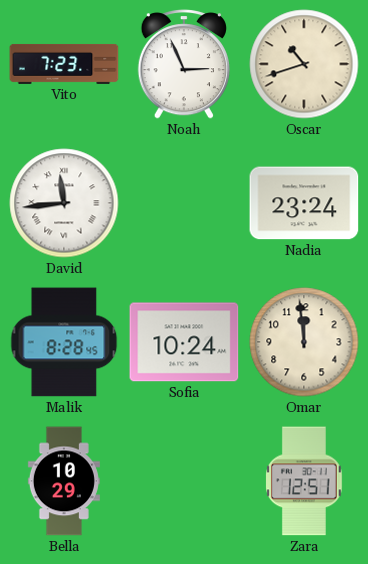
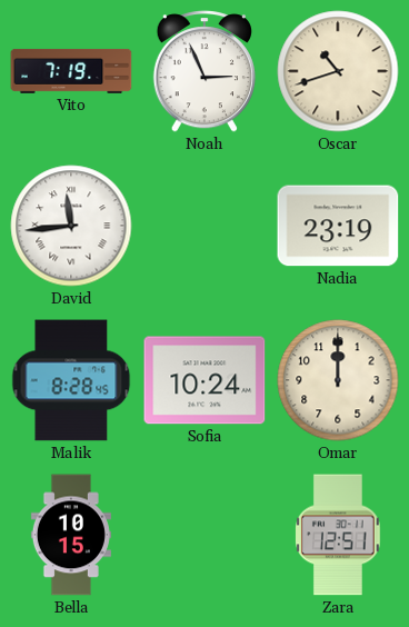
Vito: 7:23 -> 7:19 (71, 71)
Nadia: 23:24 -> 23:19 (338, 226)
Omar: 11:59 -> 12:00 (338, 380)
Bella: 10:29 -> 10:15 (71, 535)
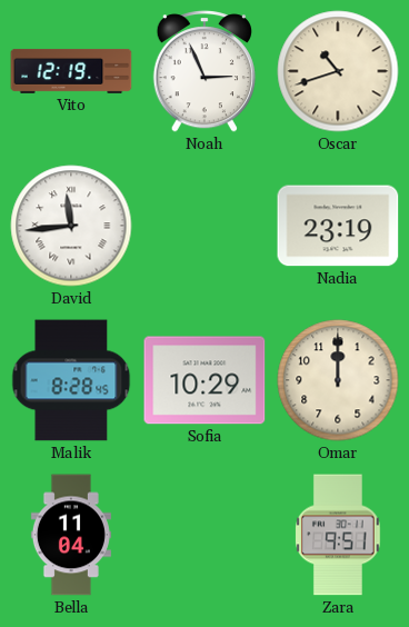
Vito: 7:19 -> 12:19 (71, 71)
Sofia: 10:24 -> 10:29 (205, 380)
Bella: 10:15 -> 11:04 (71, 535)
Zara: 12:51 -> 9:51 (339, 535)
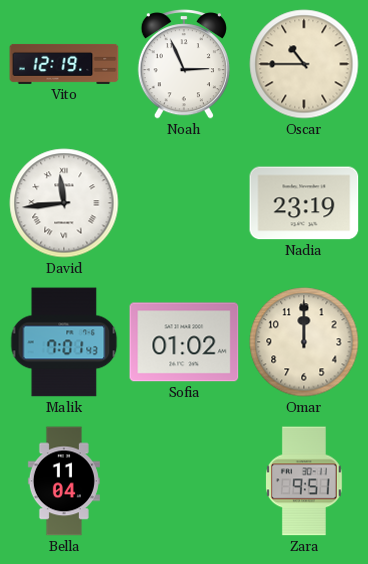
Oscar: 10:42 -> 10:45 (304, 64)
Malik: 8:28 -> 7:01 (64, 342)
Sofia: 10:29 -> 01:02 (184, 342)
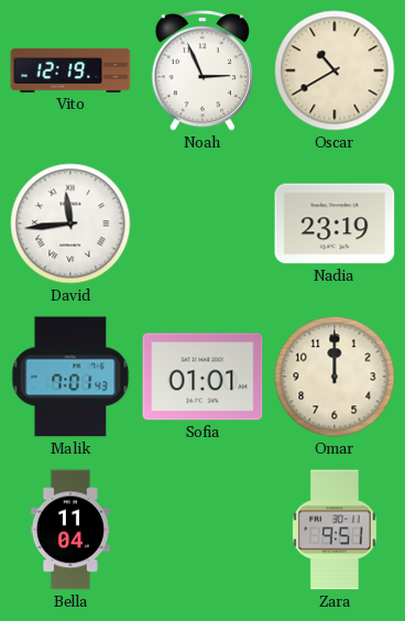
Oscar: 10:45 -> 10:40 (335, 70)
Sofia: 01:02 -> 01:01 (202, 377)
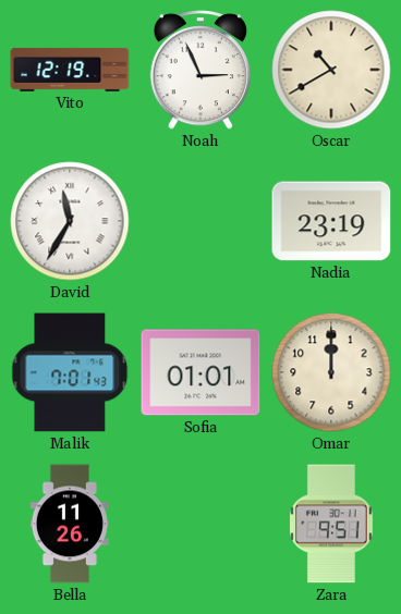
David: 11:44 -> 11:35 (70, 221)
Bella: 11:04 -> 11:26 (70, 524)
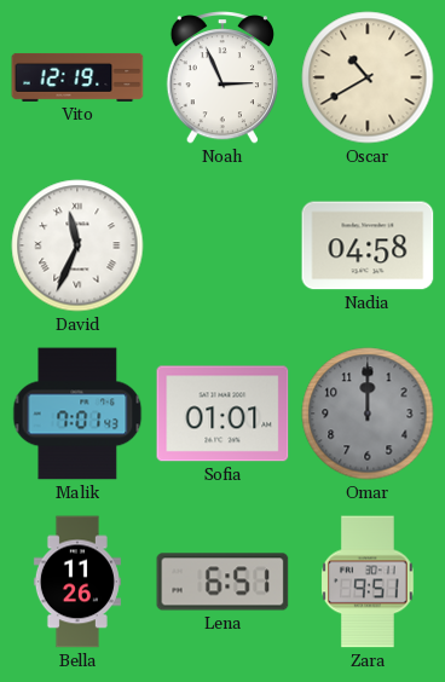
David: 11:35 -> 11:34 (77, 245)
Nadia: 23:19 -> 04:58 (368, 245)
Omar dial: cream -> grey (368, 414)
Lena: none -> 6:51 (223, 582)
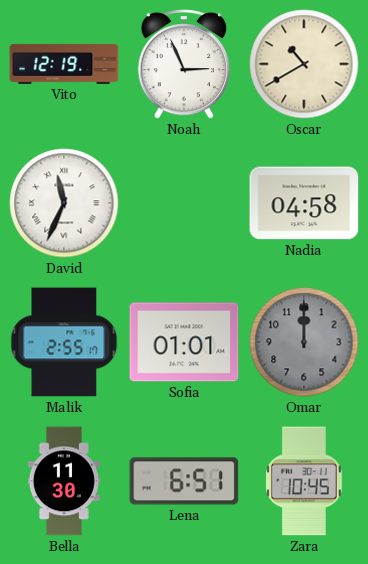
Malik: 7:01 -> 2:55 (64, 342)
Bella: 11:26 -> 11:30 (64, 481)
Zara: 9:51 -> 10:45 (305, 481)
